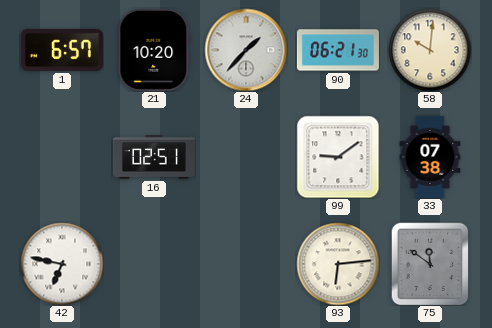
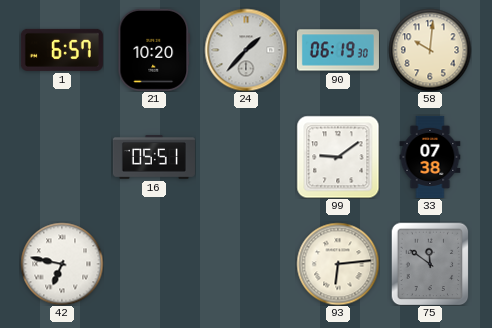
90: 06:21 -> 06:19 (338, 50)
16: 02:51 -> 05:51 (154, 158)
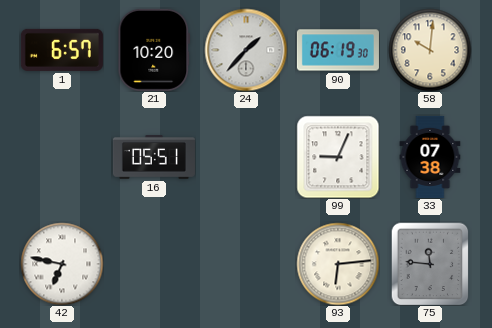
99: 9:09 -> 9:04 (338, 157)
75: 11:51 -> 11:46 (430, 264)
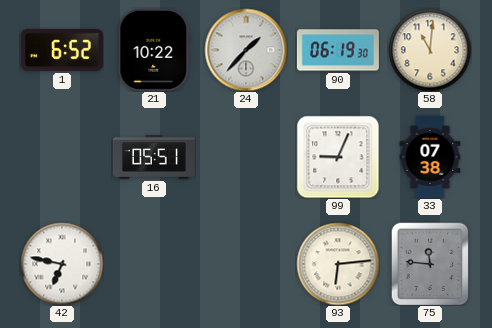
1: 6:57 -> 6:52 (62, 50)
21: 10:20 -> 10:22 (154, 50)
58: 10:01 -> 11:01 (430, 50)
